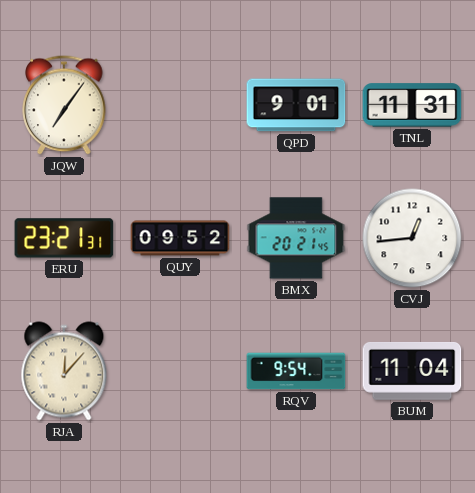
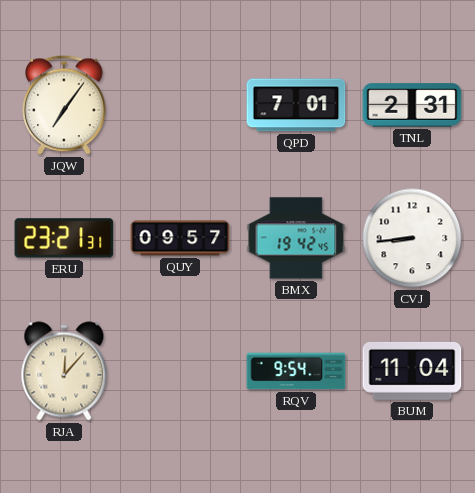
QPD: 9:01 -> 7:01 (296, 105)
TNL: 11:31 -> 2:31 (412, 105)
QUY: 09:52 -> 09:57 (180, 238)
BMX: 20:21 -> 19:42 (296, 238)
CVJ: 12:44 -> 8:44 (412, 238)
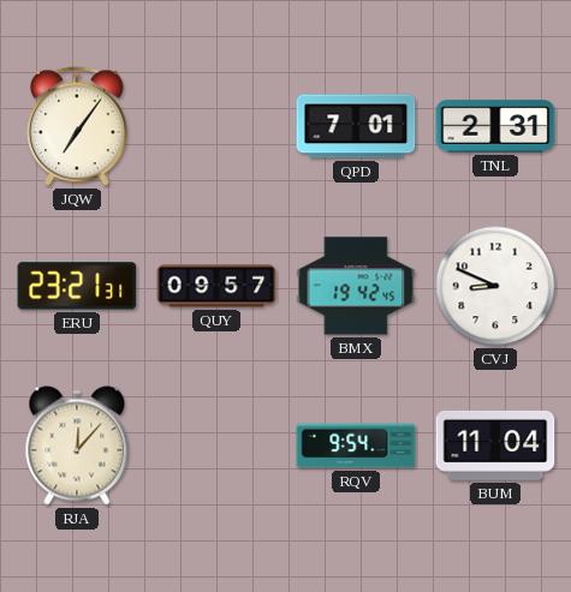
CVJ: 8:44 -> 8:49 (495, 286)
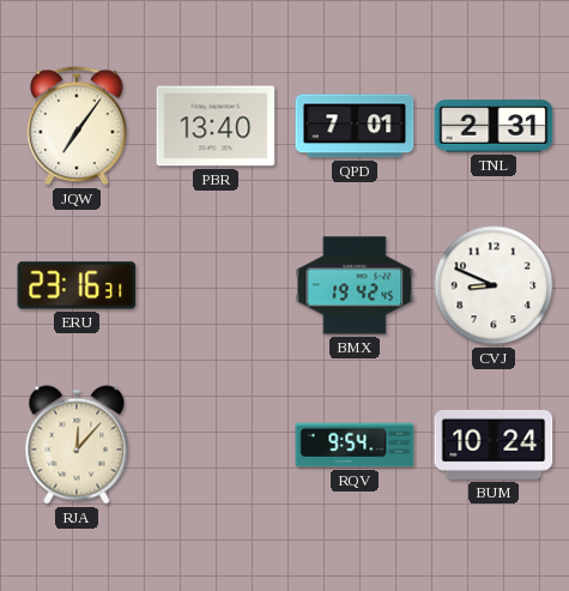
PBR: none -> 13:40 (216, 126)
ERU: 23:21 -> 23:16 (77, 285)
QUY: 09:57 -> none (216, 286)
BUM: 11:04 -> 10:24 (494, 445)
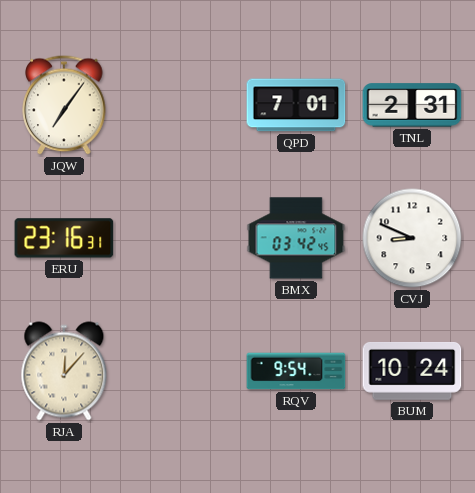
PBR: 13:40 -> none (216, 126)
BMX: 19:42 -> 03:42 (296, 238)
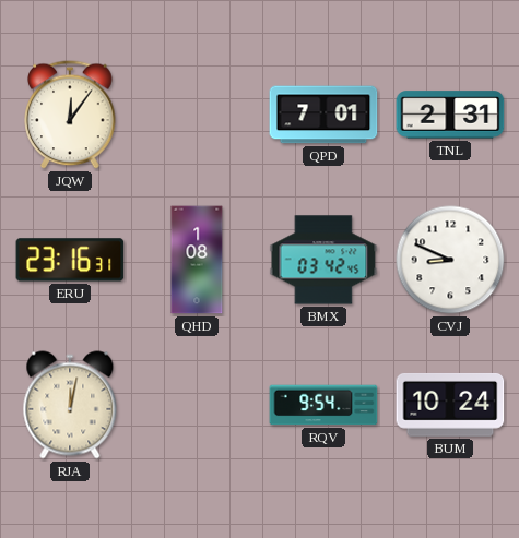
JQW: 7:06 -> 12:06 (70, 115)
QHD: none -> 1:08 (197, 260)
RJA: 12:07 -> 12:02 (70, 405)
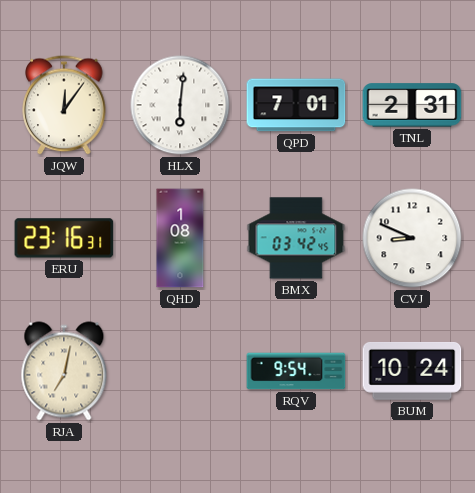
HLX: none -> 6:01 (180, 105)
RJA: 12:02 -> 7:02 (64, 371)
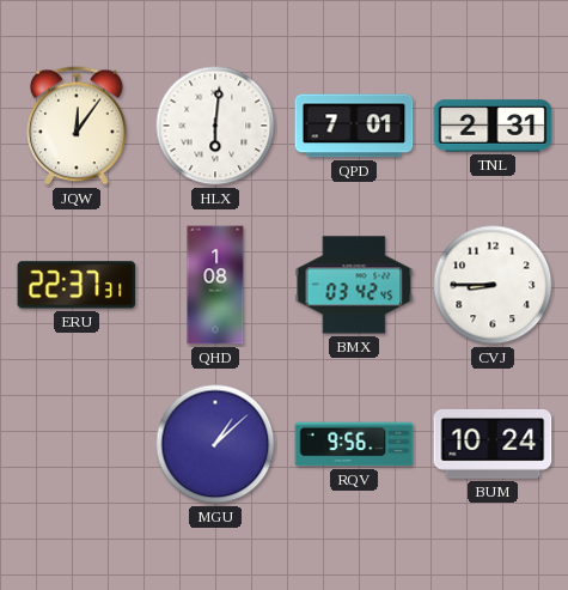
ERU: 23:16 -> 22:37 (77, 285)
CVJ: 8:49 -> 8:45 (493, 285)
RJA: 7:02 -> none (64, 371)
MGU: none -> 1:08 (215, 444)
RQV: 9:54 -> 9:56 (354, 444)
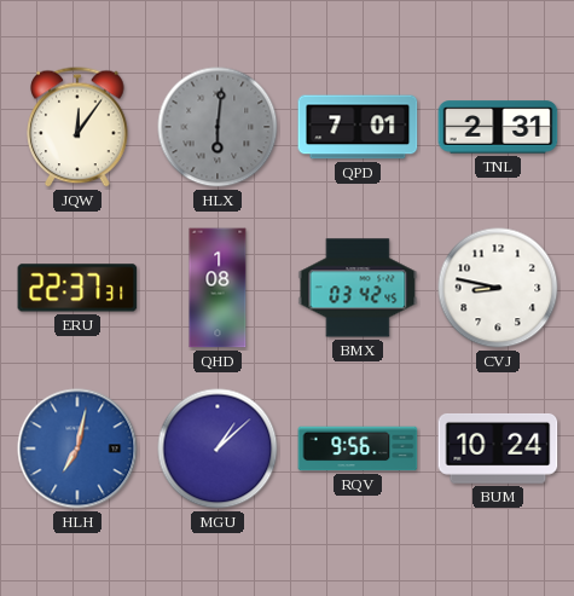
HLX dial: white -> grey (218, 127)
CVJ: 8:45 -> 8:47 (498, 288)
HLH: none -> 7:02 (77, 449)
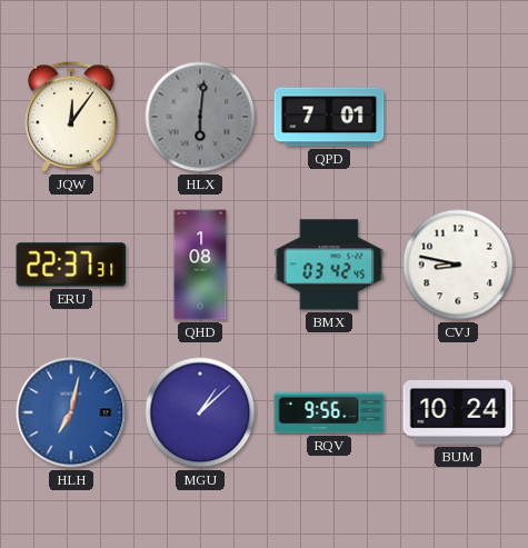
TNL: 2:31 -> none (498, 127)
